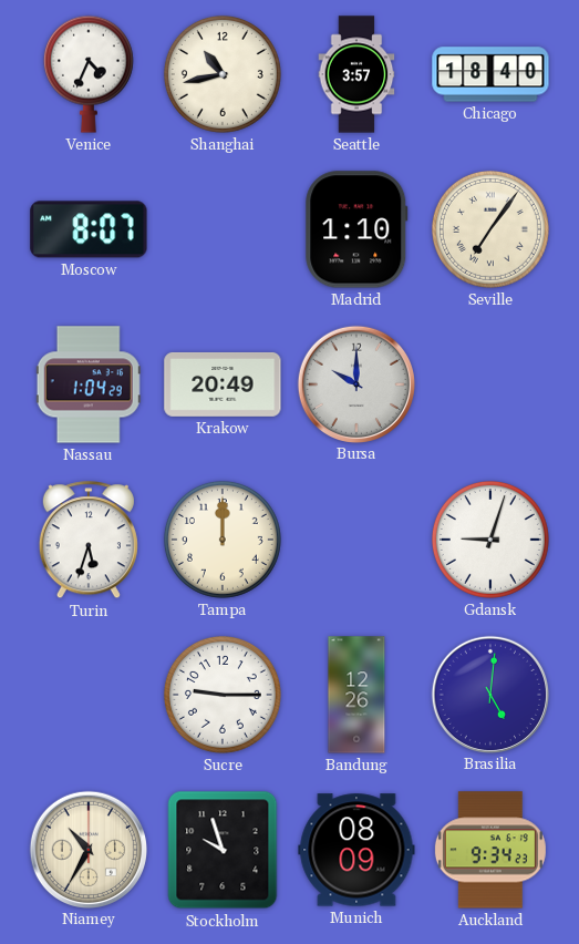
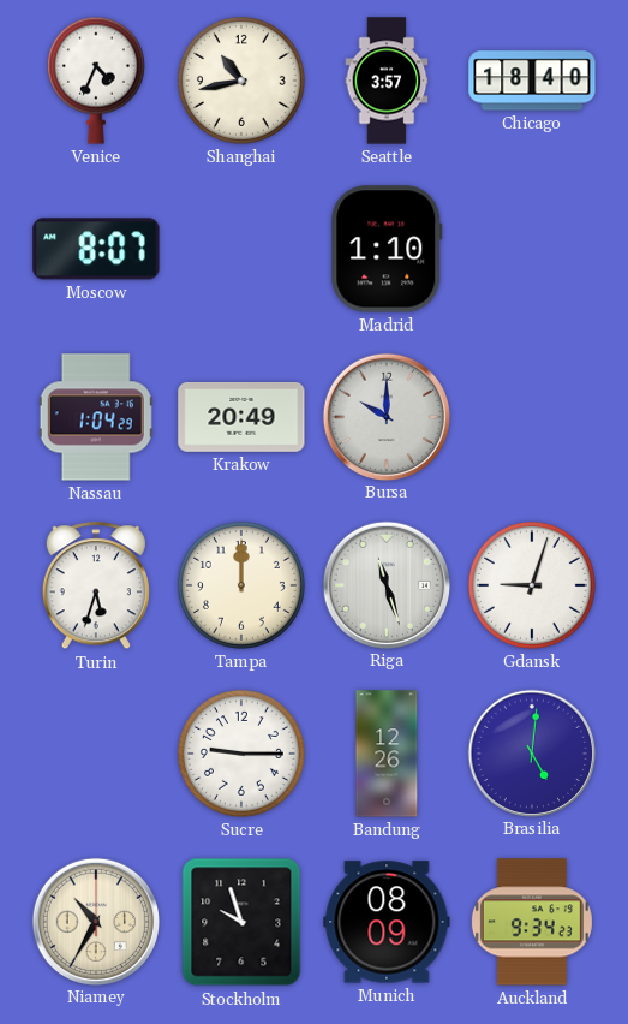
Seville: 7:06 -> none (490, 229)
Riga: none -> 11:27 (385, 584)
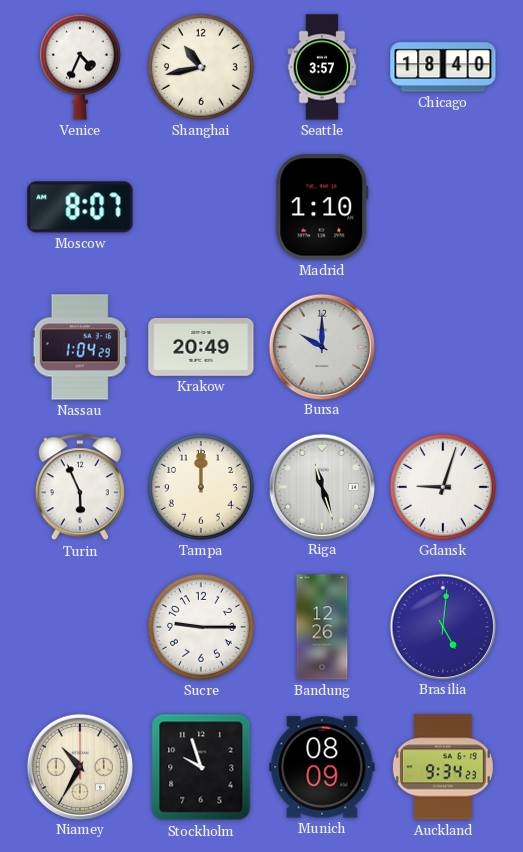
Turin: 5:33 -> 5:56 (80, 488)
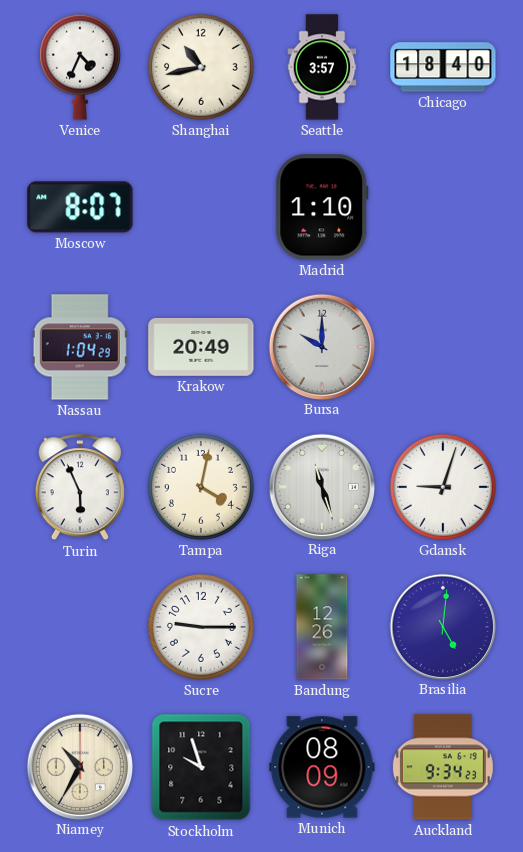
Tampa: 12:00 -> 4:02 (201, 487)
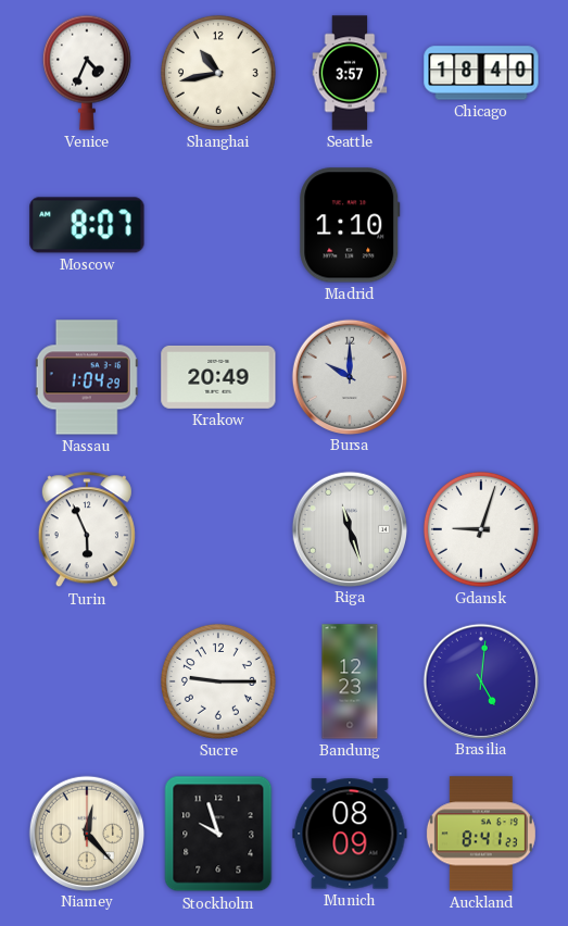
Tampa: 4:02 -> none (201, 487)
Bandung: 12:26 -> 12:23 (350, 681)
Niamey: 10:35 -> 12:23 (86, 833)
Auckland: 9:34 -> 8:41 (481, 834)
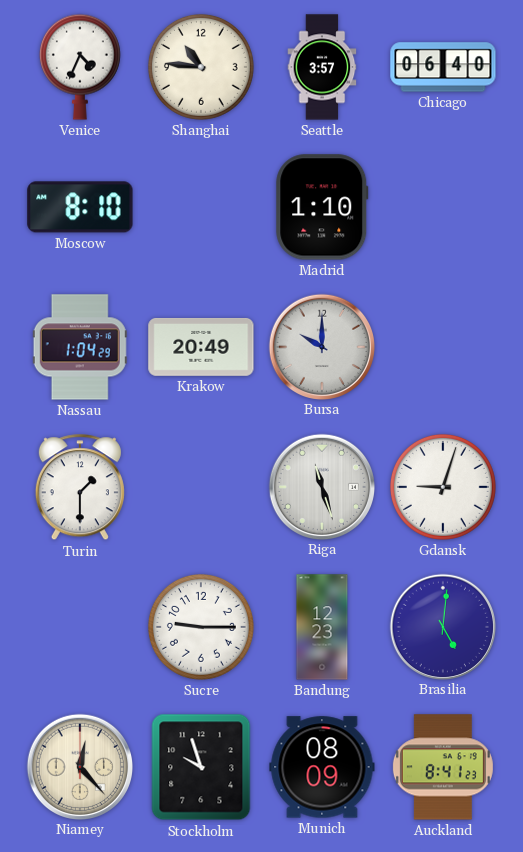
Shanghai: 10:43 -> 10:46 (201, 67)
Chicago: 18:40 -> 06:40 (443, 67)
Moscow: 8:07 -> 8:10 (80, 207)
Turin: 5:56 -> 1:30 (80, 488)
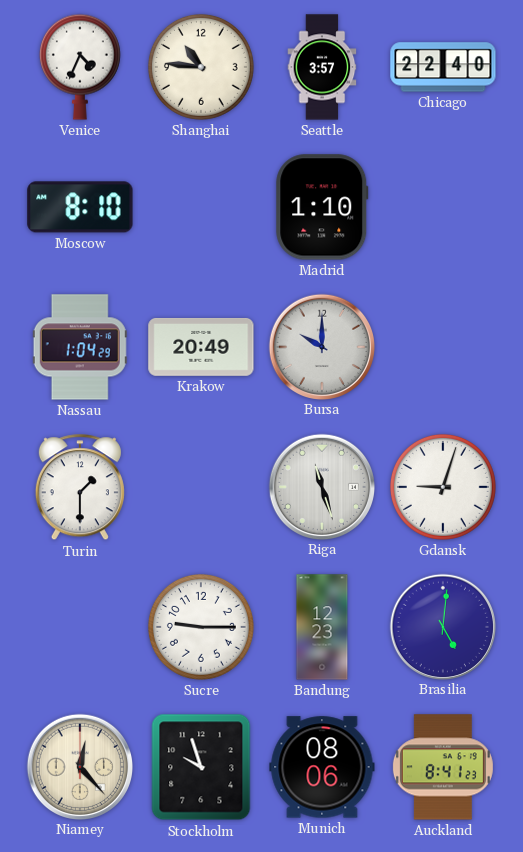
Chicago: 06:40 -> 22:40 (443, 67)
Munich: 08:09 -> 08:06 (322, 767)
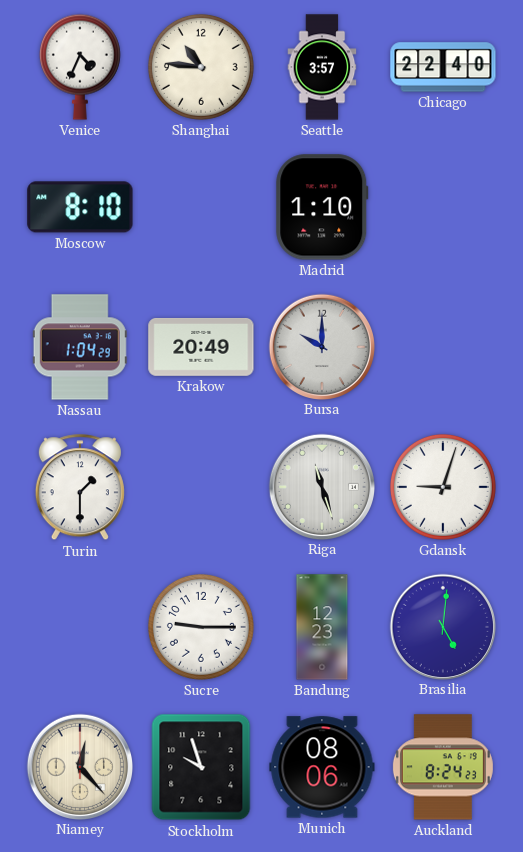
Auckland: 8:41 -> 8:24 (443, 767)
